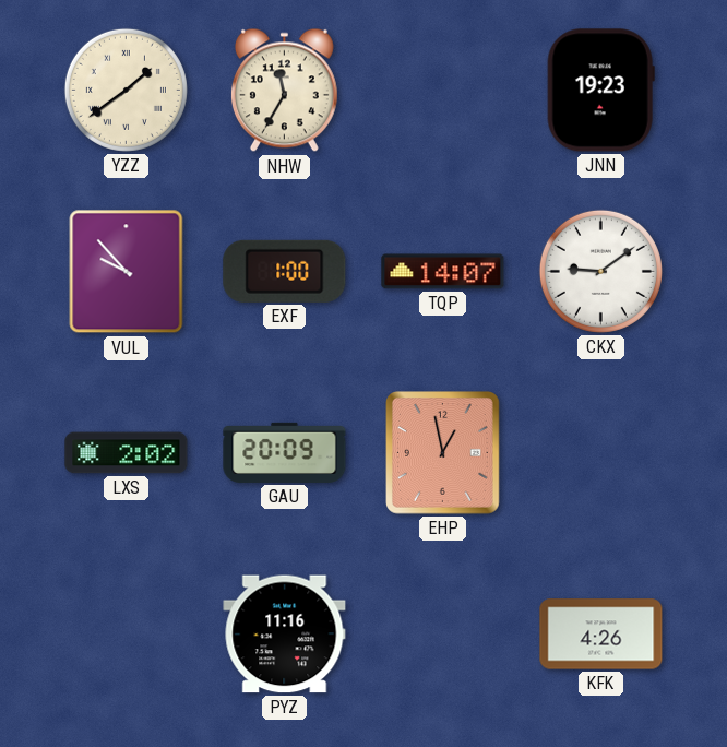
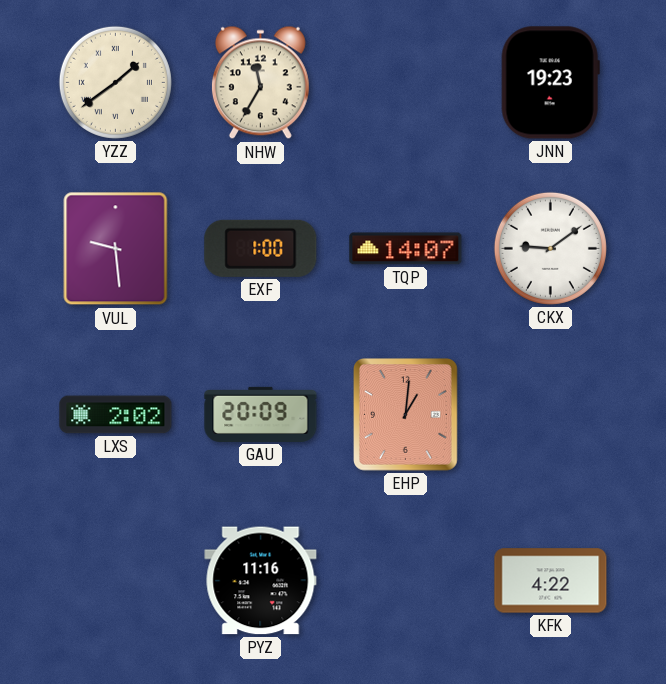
VUL: 9:53 -> 9:29 (116, 249)
EHP: 12:58 -> 1:01 (406, 415)
KFK: 4:26 -> 4:22 (551, 581)
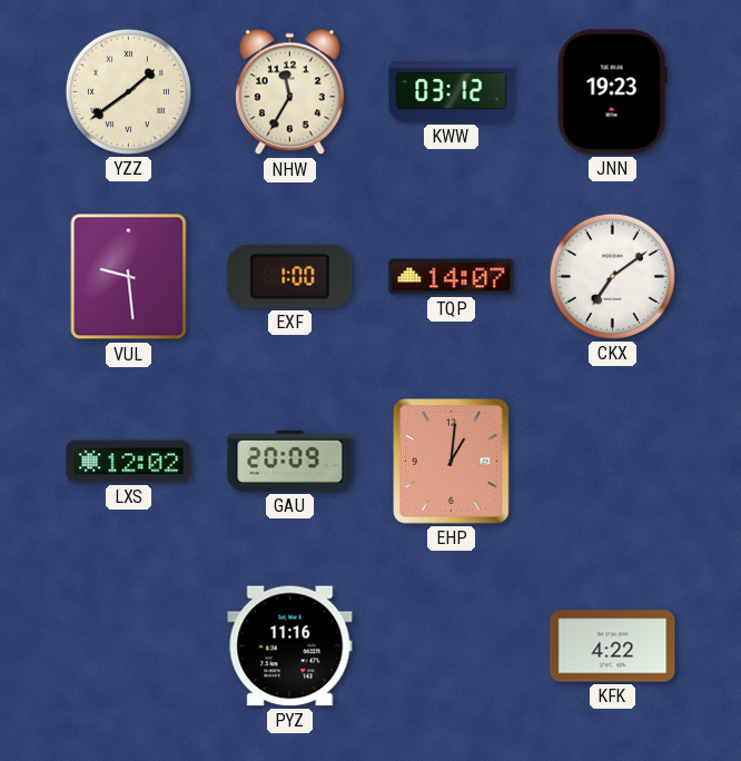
KWW: none -> 03:12 (452, 92)
CKX: 9:09 -> 7:09 (612, 276)
LXS: 2:02 -> 12:02 (129, 462)
